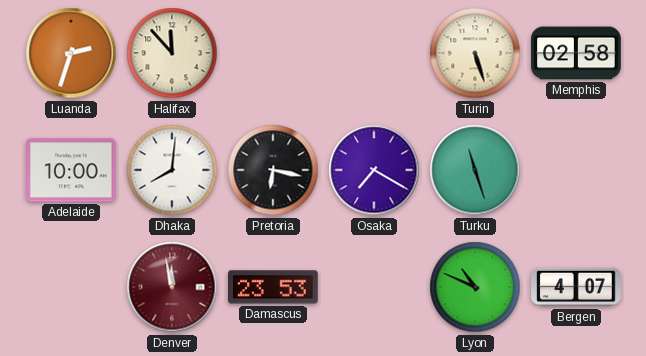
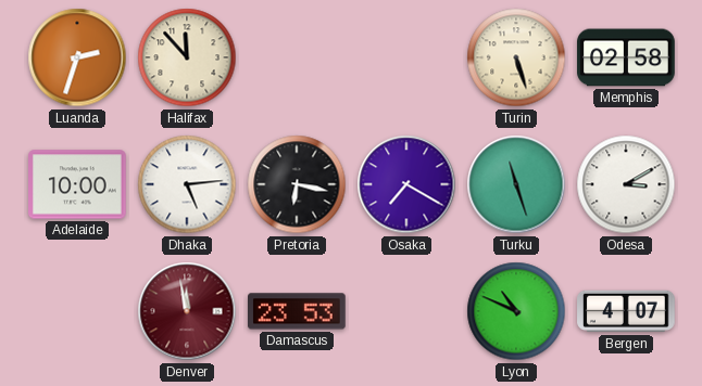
Dhaka: 8:01 -> 5:14 (187, 184)
Odesa: none -> 3:10 (626, 184)
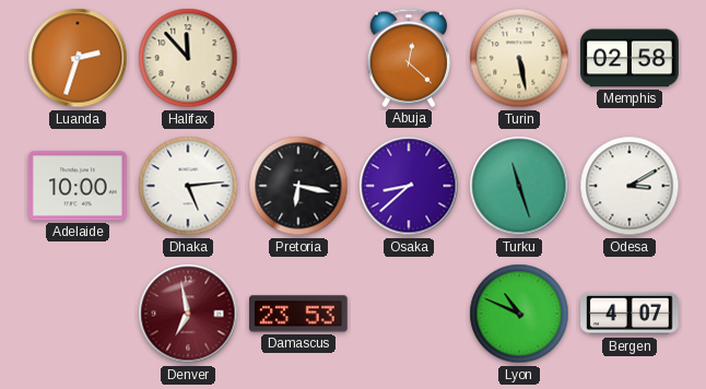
Abuja: none -> 12:22 (408, 58)
Turin: 5:27 -> 5:28 (519, 58)
Osaka: 7:20 -> 8:38 (409, 186)
Denver: 11:58 -> 6:58 (188, 314)
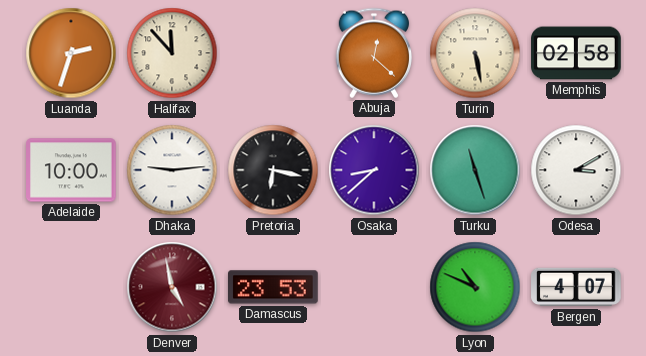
Dhaka: 5:14 -> 9:14 (172, 170)
Denver: 6:58 -> 4:58 (172, 287)
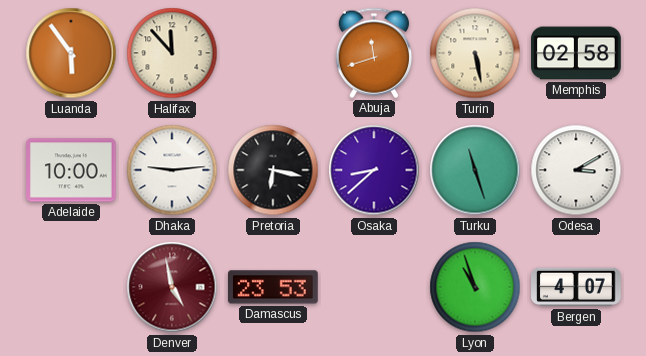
Luanda: 2:33 -> 5:54 (71, 53)
Abuja: 12:22 -> 11:42 (373, 53)
Lyon: 10:49 -> 10:57 (475, 287)
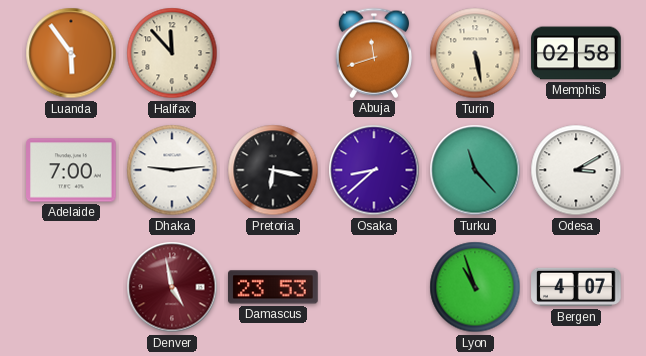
Adelaide: 10:00 -> 7:00 (71, 170)
Turku: 11:27 -> 11:23 (475, 170)
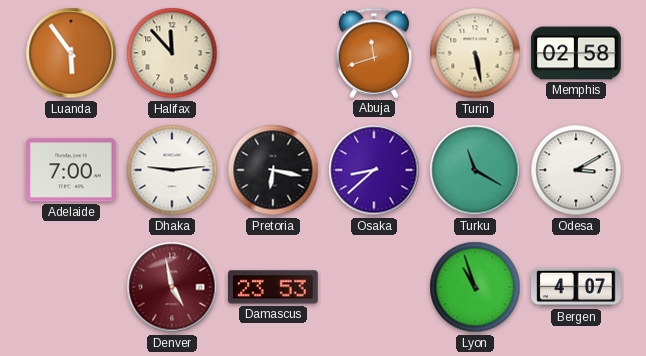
Turku: 11:23 -> 11:20 (475, 170)
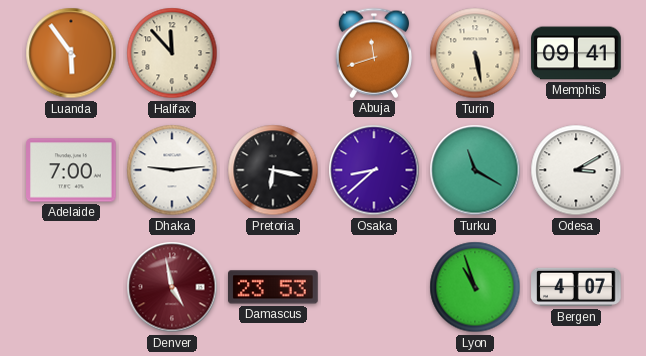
Memphis: 02:58 -> 09:41 (576, 53)
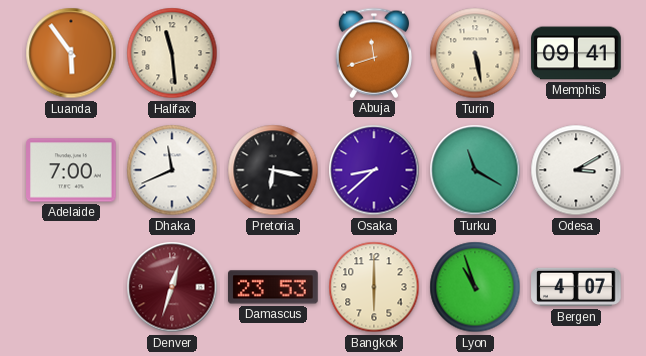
Halifax: 11:53 -> 11:29 (172, 53)
Dhaka: 9:14 -> 11:41 (172, 170)
Denver: 4:58 -> 12:33 (172, 287)
Bangkok: none -> 6:00 (374, 287)
